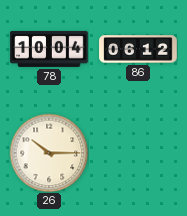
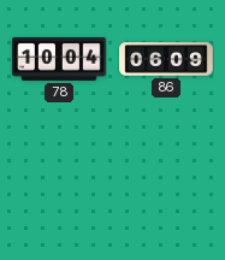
86: 06:12 -> 06:09 (166, 59)
26: 10:15 -> none (49, 153)
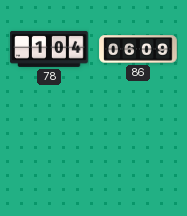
78: 10:04 -> 1:04 (49, 49)
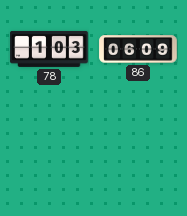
78: 1:04 -> 1:03 (49, 49)
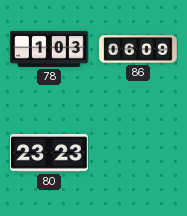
80: none -> 23:23 (49, 154)
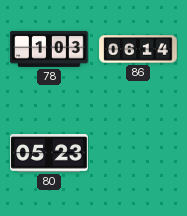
86: 06:09 -> 06:14 (138, 49)
80: 23:23 -> 05:23 (49, 154)
